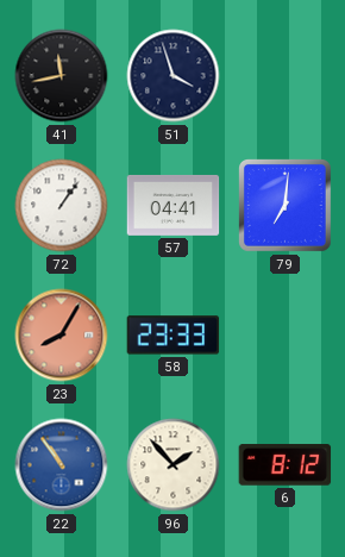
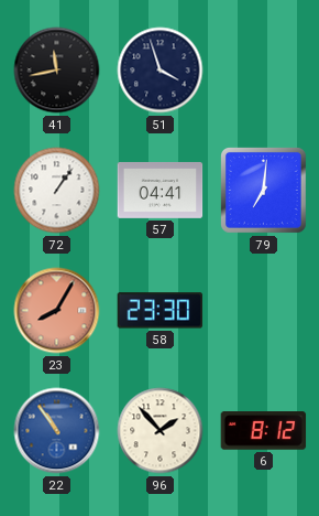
58: 23:33 -> 23:30 (161, 311)
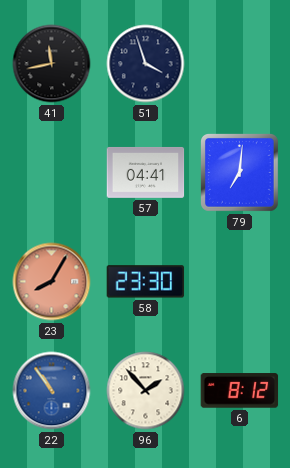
72: 1:06 -> none (57, 191)
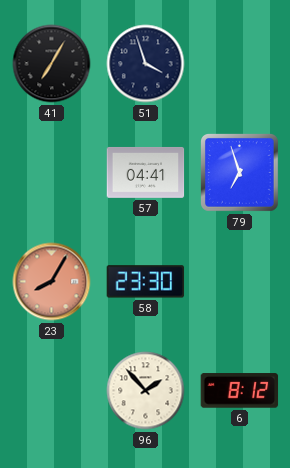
41: 11:43 -> 7:05 (52, 64)
79: 7:01 -> 6:57 (240, 173)
22: 10:54 -> none (52, 391)
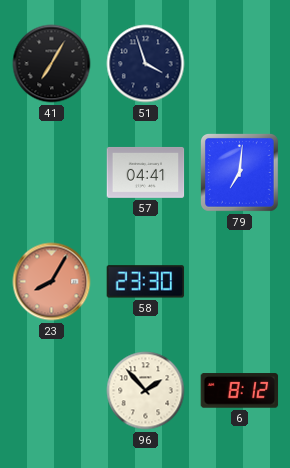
79: 6:57 -> 7:01 (240, 173)
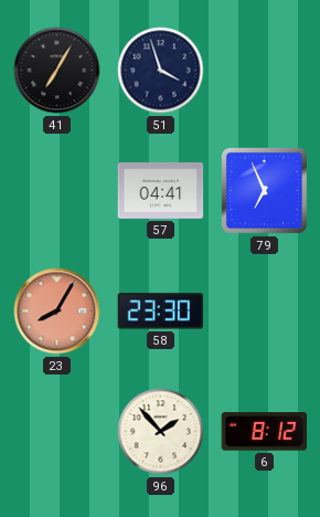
79: 7:01 -> 6:56 (265, 191)
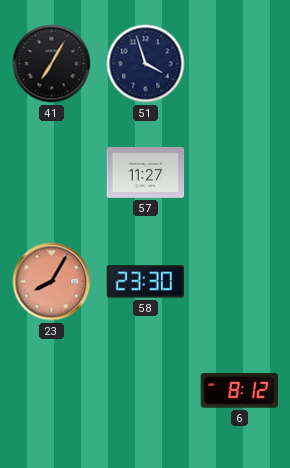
57: 04:41 -> 11:27 (146, 172)
79: 6:56 -> none (265, 191)
96: 1:53 -> none (161, 432)
